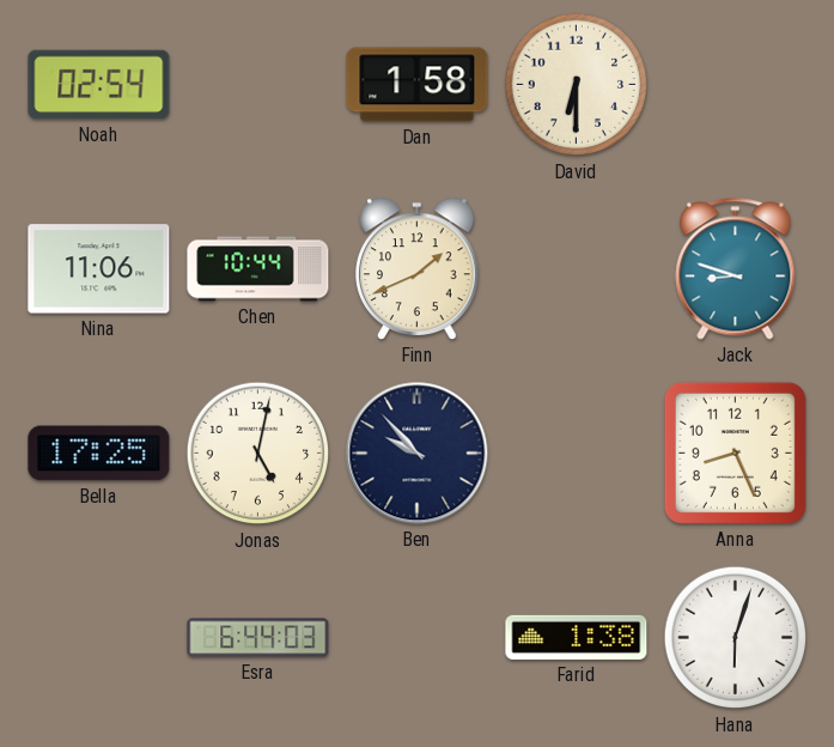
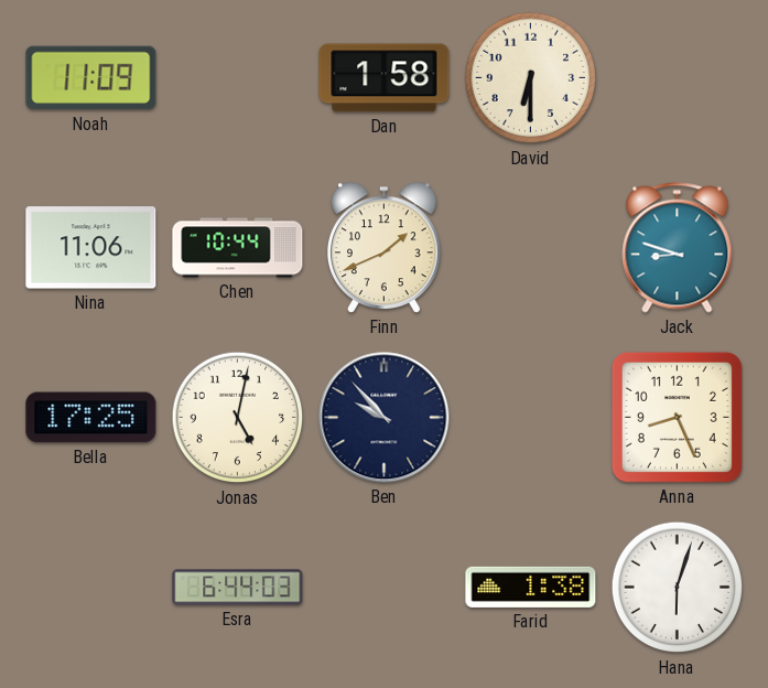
Noah: 02:54 -> 11:09 (91, 78)
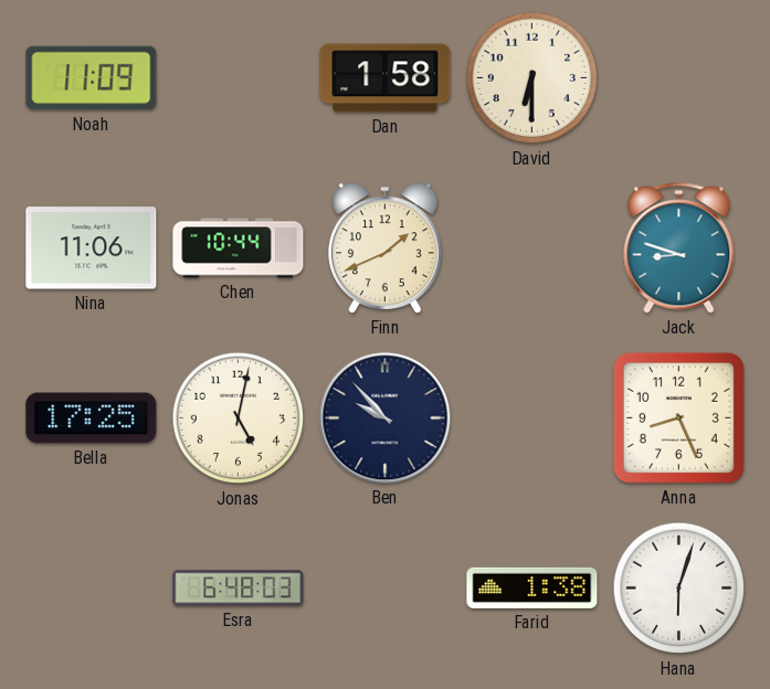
Esra: 6:44 -> 6:48 (239, 589)
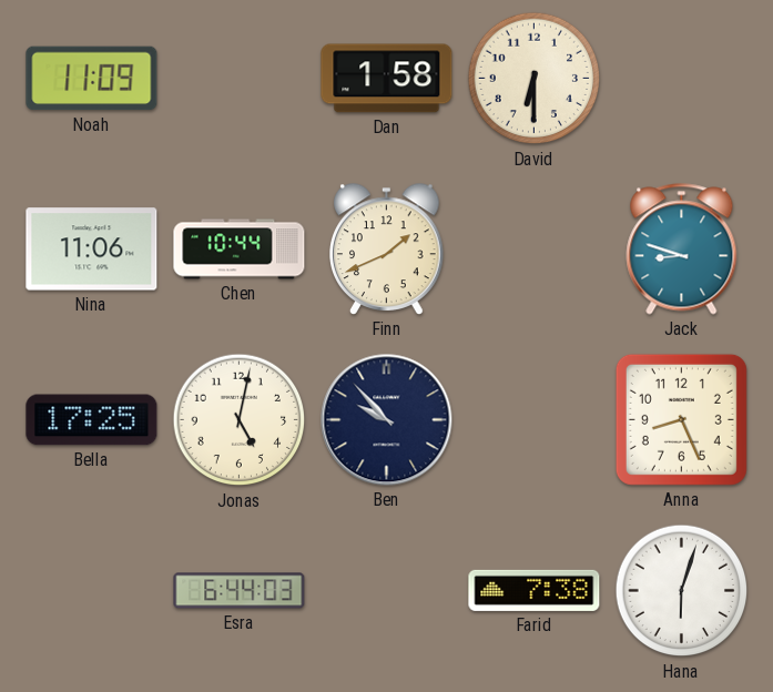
Esra: 6:48 -> 6:44 (240, 591)
Farid: 1:38 -> 7:38 (535, 590)
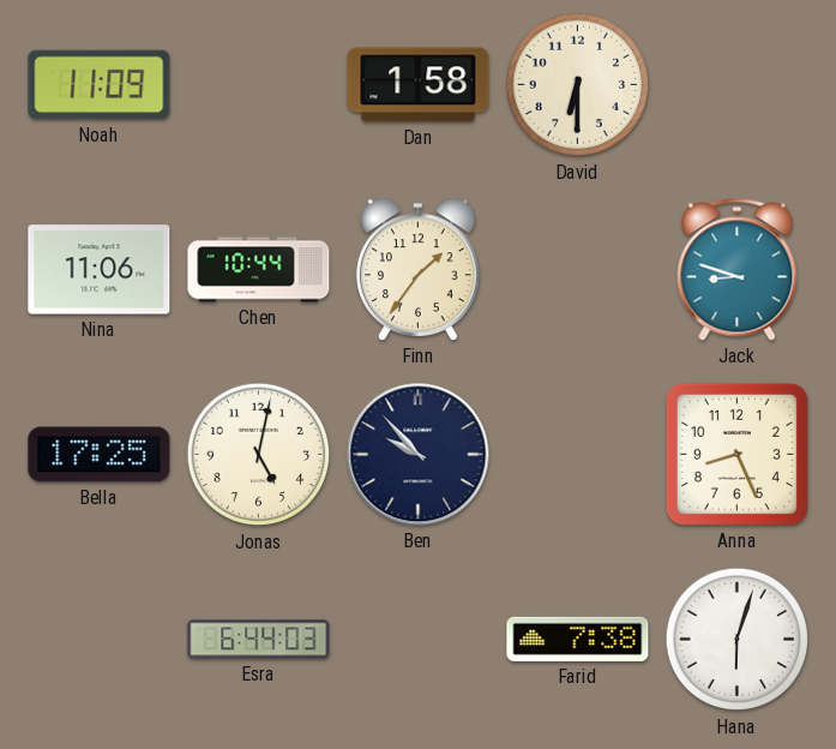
Finn: 1:41 -> 1:36 (419, 270)
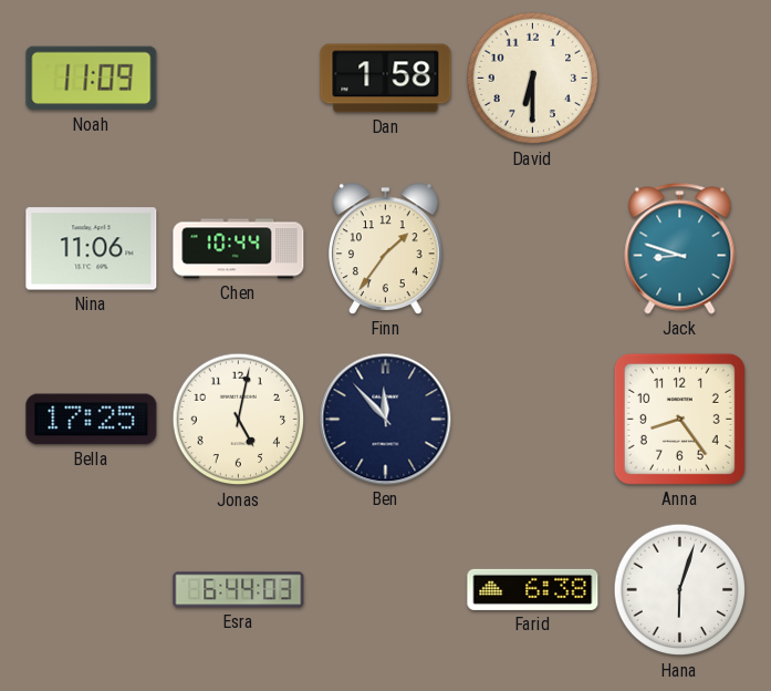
Ben: 9:53 -> 11:53 (386, 420)
Anna: 8:26 -> 8:24 (679, 419)
Farid: 7:38 -> 6:38 (533, 589)
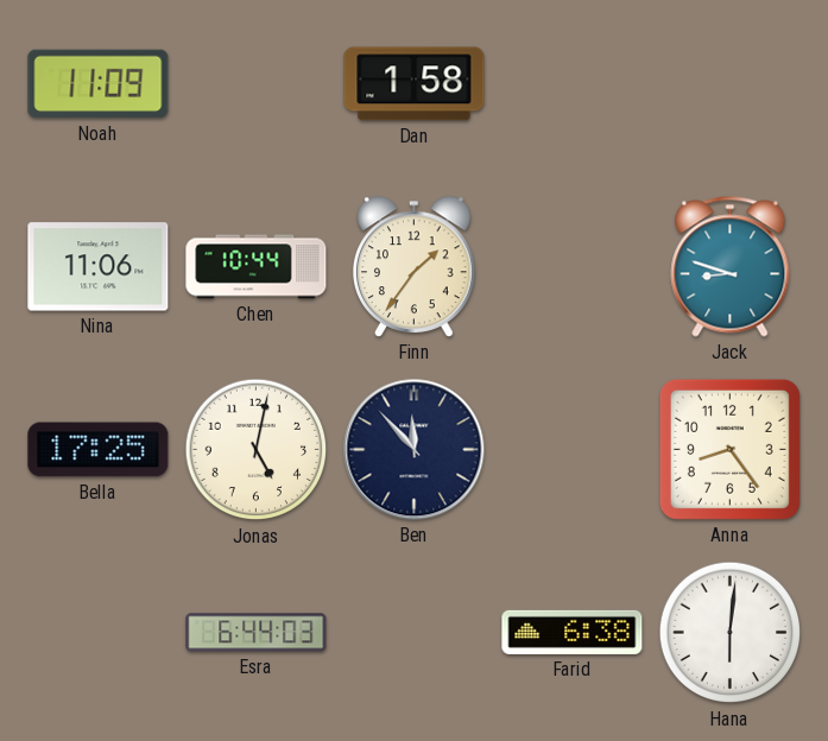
David: 6:30 -> none (533, 79)
Hana: 6:03 -> 6:01 (731, 633)
